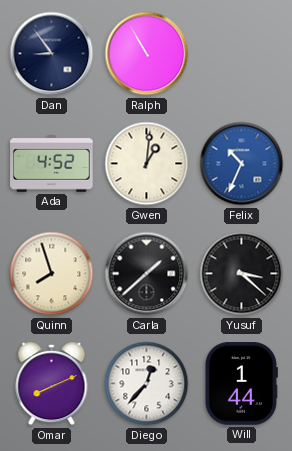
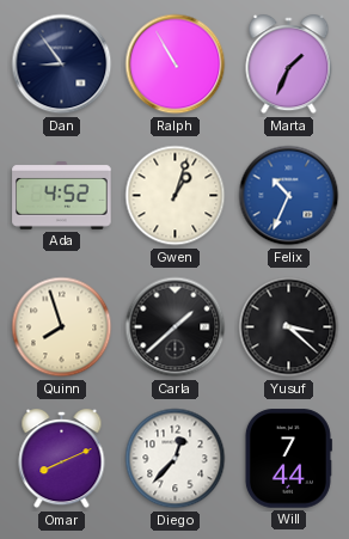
Marta: none -> 1:34 (289, 65)
Gwen: 1:01 -> 1:03 (176, 196)
Will: 1:44 -> 7:44 (288, 459)
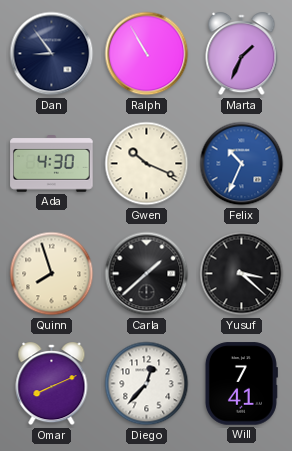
Ada: 4:52 -> 4:30 (52, 164)
Gwen: 1:03 -> 10:19 (147, 164)
Will: 7:44 -> 7:41 (241, 384)
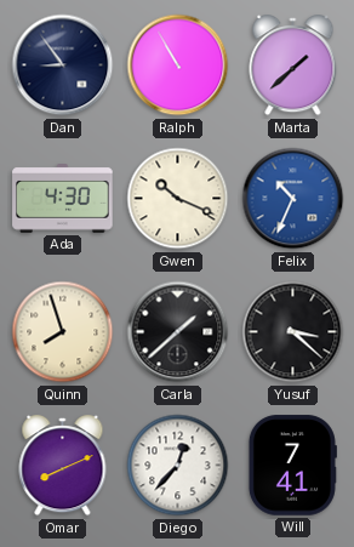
Marta: 1:34 -> 1:38 (293, 65)
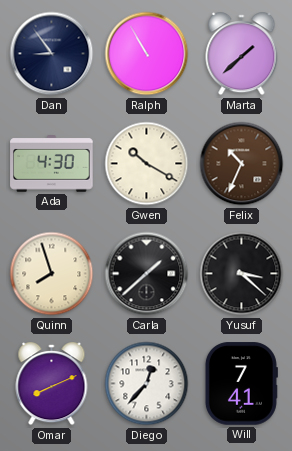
Gwen: 10:19 -> 10:20 (147, 164)
Felix dial: blue -> brown (242, 164)
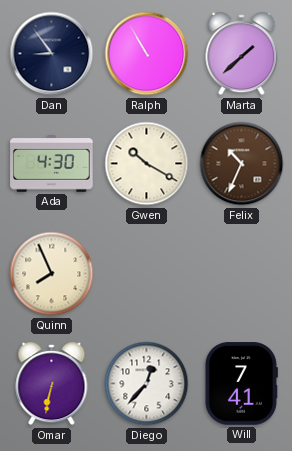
Quinn: 7:57 -> 7:56 (52, 274)
Carla: 1:38 -> none (147, 274)
Yusuf: 3:22 -> none (242, 274)
Omar: 8:11 -> 6:32 (52, 384)
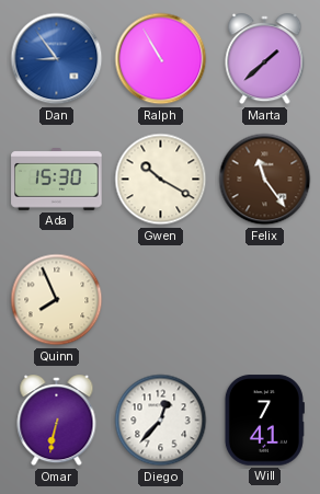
Dan dial: navy -> blue (57, 59)
Ada: 4:30 -> 15:30 (57, 180)
Felix: 10:34 -> 11:24 (265, 180)
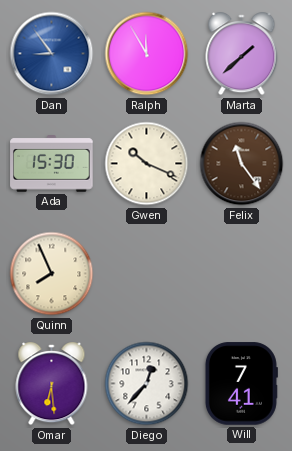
Ralph: 10:55 -> 11:55 (147, 54)
Gwen: 10:20 -> 10:19 (147, 164)
Omar: 6:32 -> 6:29 (52, 384)
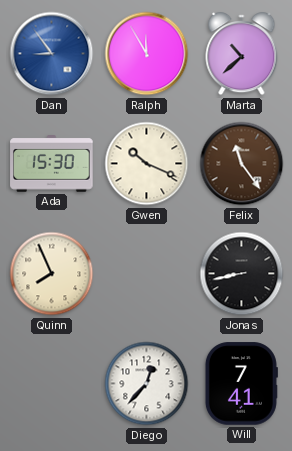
Marta: 1:38 -> 10:38 (242, 54)
Jonas: none -> 8:43 (242, 274)
Omar: 6:29 -> none (52, 384)
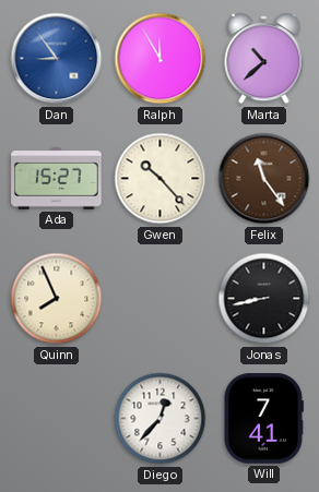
Ada: 15:30 -> 15:27 (57, 179)
Gwen: 10:19 -> 10:23 (161, 179)
